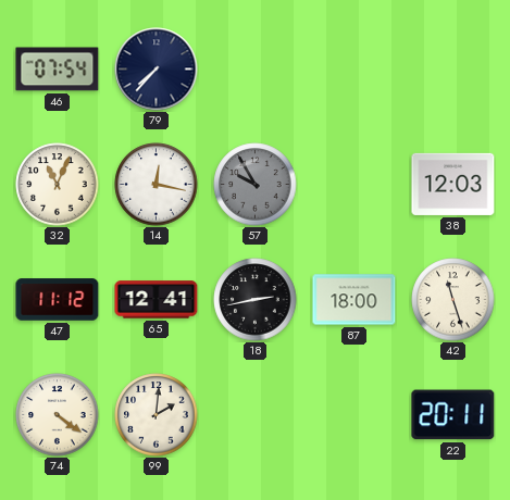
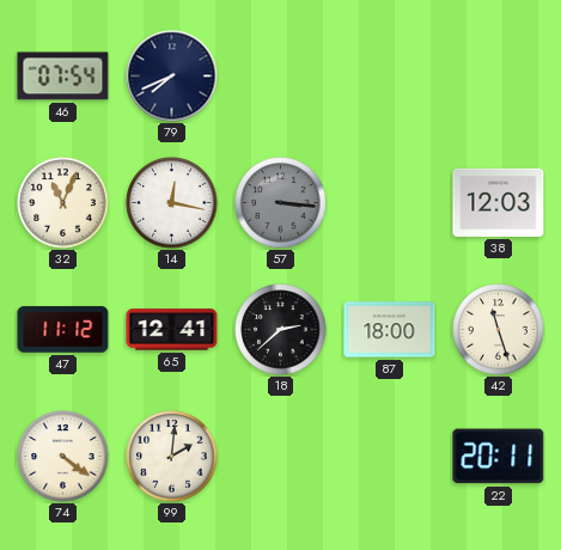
79: 7:37 -> 7:41 (172, 77)
57: 9:55 -> 3:16 (281, 203)
18: 2:43 -> 2:38 (281, 330)
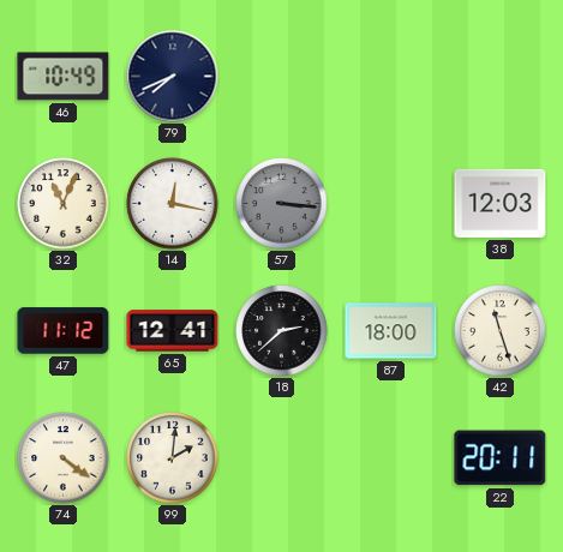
46: 07:54 -> 10:49 (64, 77)
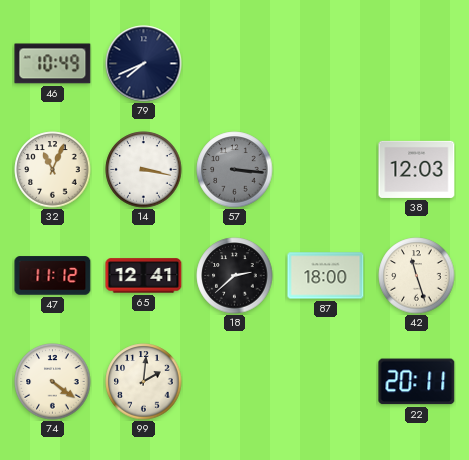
14: 12:17 -> 3:17 (144, 170)
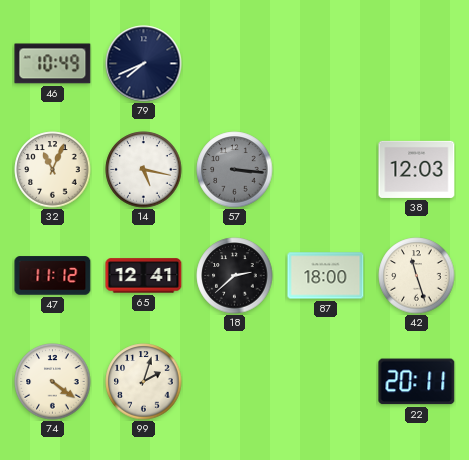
14: 3:17 -> 5:17 (144, 170)
99: 2:01 -> 2:03 (144, 382)
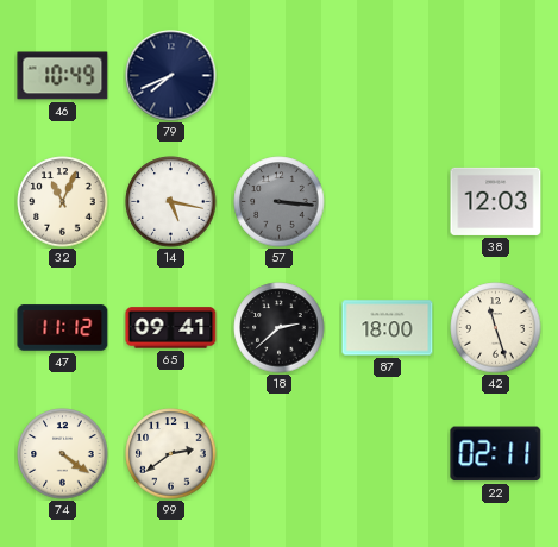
65: 12:41 -> 09:41 (171, 328)
99: 2:03 -> 2:39 (171, 454)
22: 20:11 -> 02:11 (496, 454)
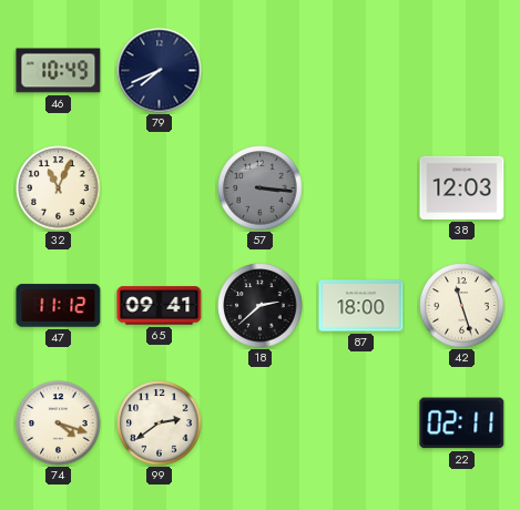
14: 5:17 -> none (171, 202)
74: 4:21 -> 4:18 (59, 424)
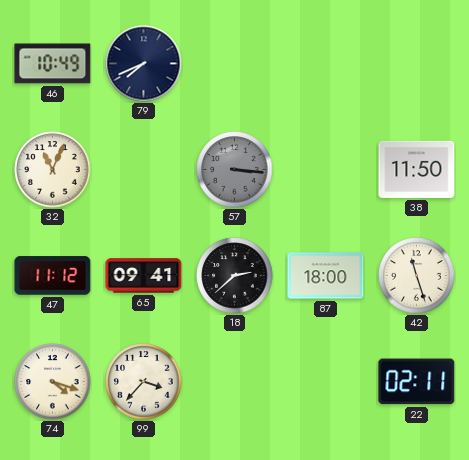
38: 12:03 -> 11:50 (417, 169)
99: 2:39 -> 3:37 (144, 382)
